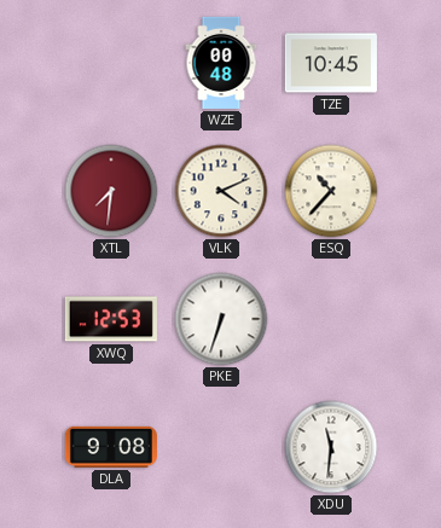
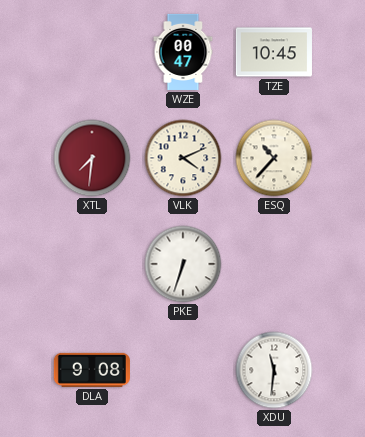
WZE: 00:48 -> 00:47 (183, 52)
XWQ: 12:53 -> none (111, 319)
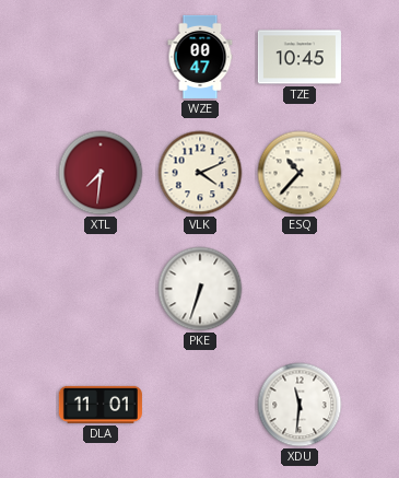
DLA: 9:08 -> 11:01 (101, 405)
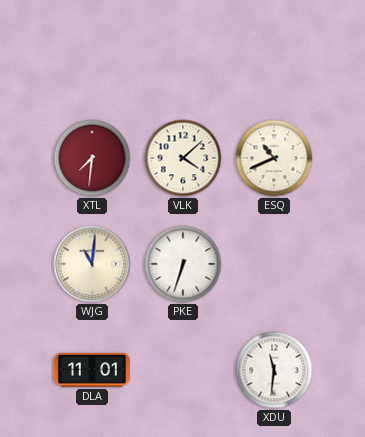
WZE: 00:47 -> none (200, 57)
TZE: 10:45 -> none (300, 57)
VLK: 4:11 -> 4:08 (183, 158)
ESQ: 10:37 -> 10:41 (274, 158)
WJG: none -> 11:01 (92, 264)
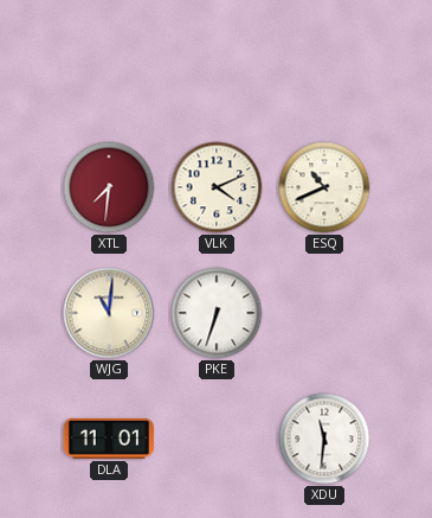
VLK: 4:08 -> 4:11 (217, 187)
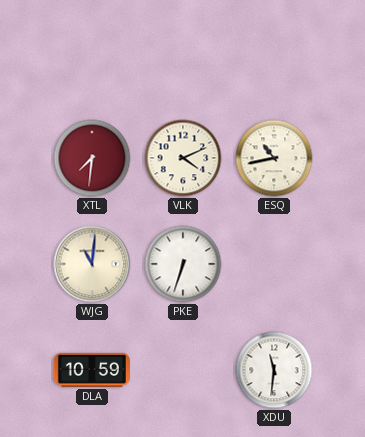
ESQ: 10:41 -> 10:43 (274, 158)
DLA: 11:01 -> 10:59 (92, 370)
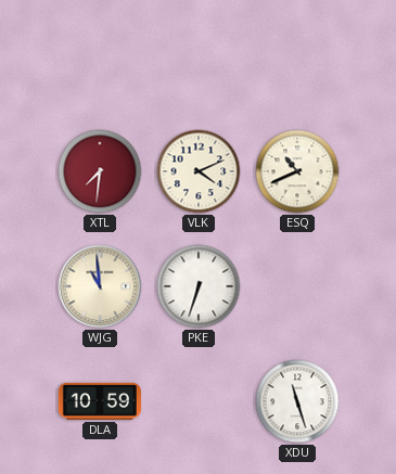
ESQ: 10:43 -> 10:41 (297, 171)
WJG: 11:01 -> 10:59 (100, 286)
XDU: 11:31 -> 11:27 (297, 401)
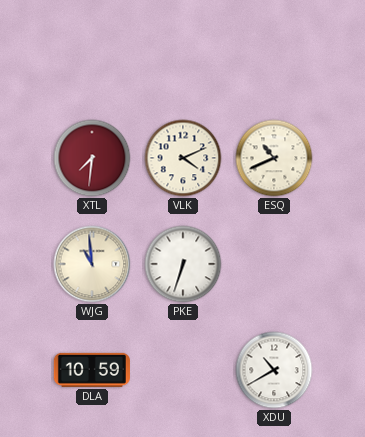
XDU: 11:27 -> 10:40 (274, 370)
